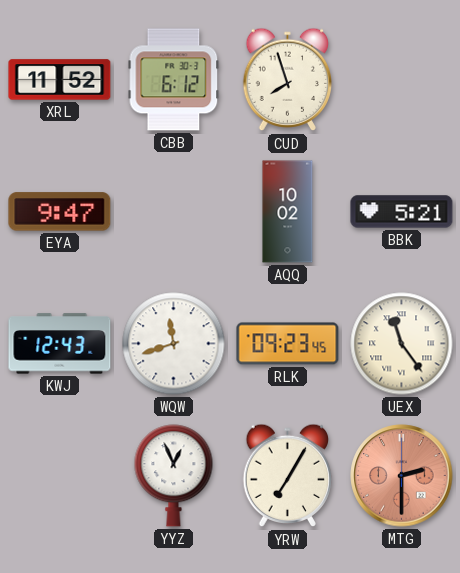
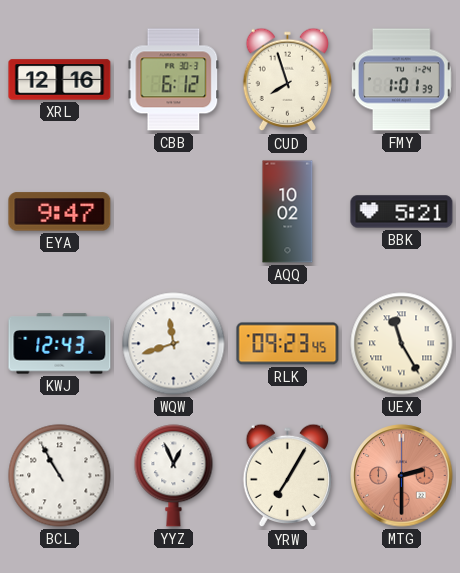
XRL: 11:52 -> 12:16 (60, 80)
FMY: none -> 1:01 (402, 80)
UEX: 11:24 -> 11:25 (402, 344)
BCL: none -> 10:55 (60, 476)
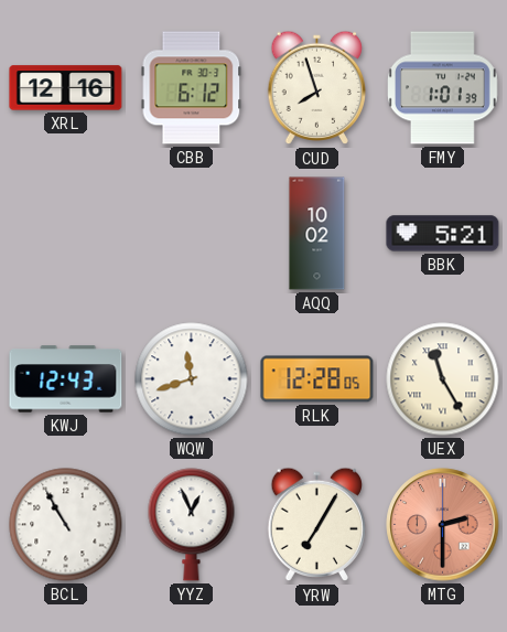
EYA: 9:47 -> none (60, 212)
RLK: 09:23 -> 12:28 (317, 379)
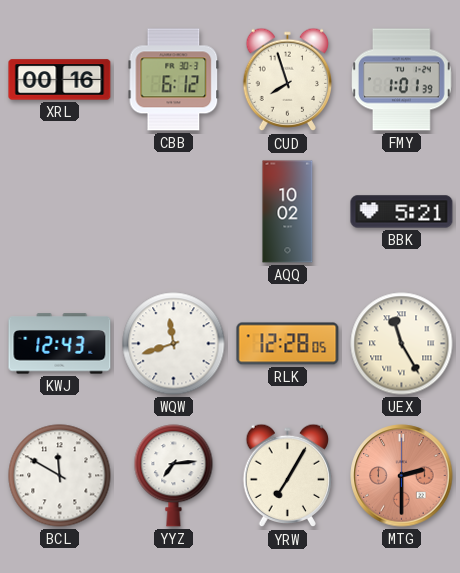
XRL: 12:16 -> 00:16 (60, 80)
BCL: 10:55 -> 11:50 (60, 476)
YYZ: 12:56 -> 7:14 (174, 476)
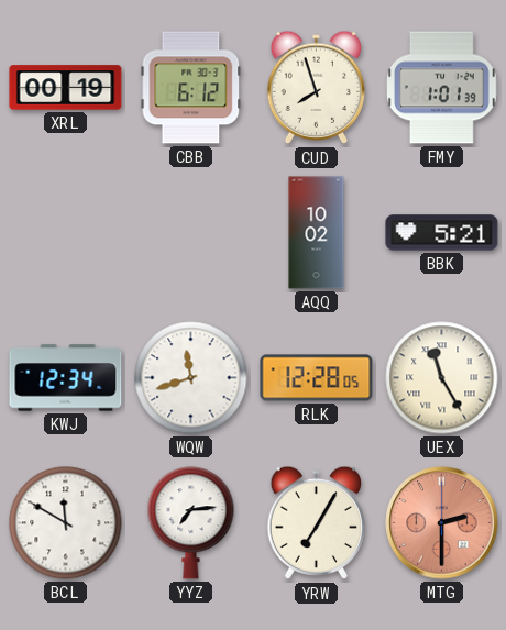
XRL: 00:16 -> 00:19 (66, 88)
KWJ: 12:43 -> 12:34 (66, 378)
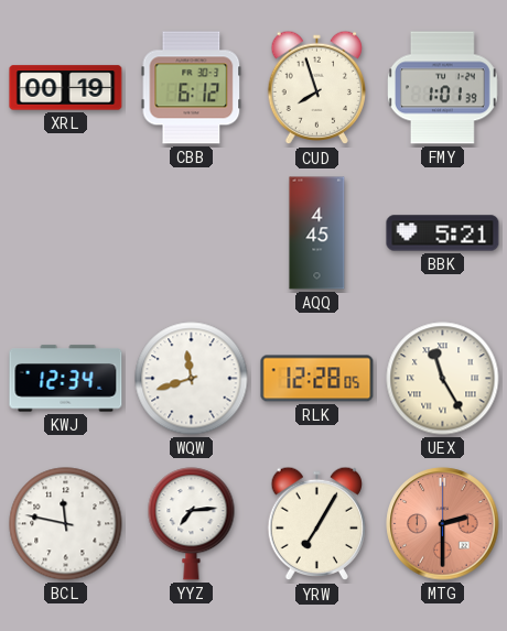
AQQ: 10:02 -> 4:45 (317, 233)
BCL: 11:50 -> 11:47 (66, 524)
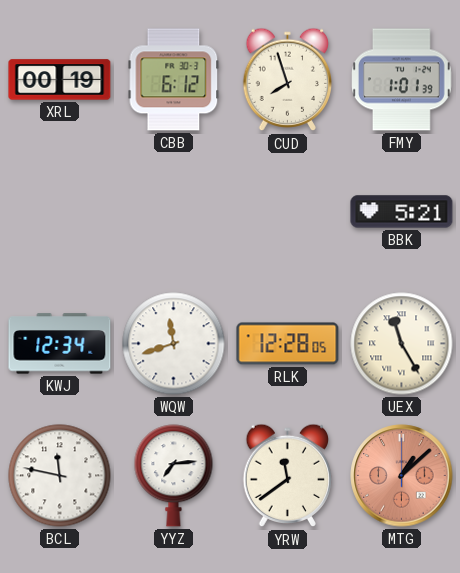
AQQ: 4:45 -> none (317, 233)
YRW: 7:05 -> 11:39 (288, 476)
MTG: 2:30 -> 1:08 (402, 476)
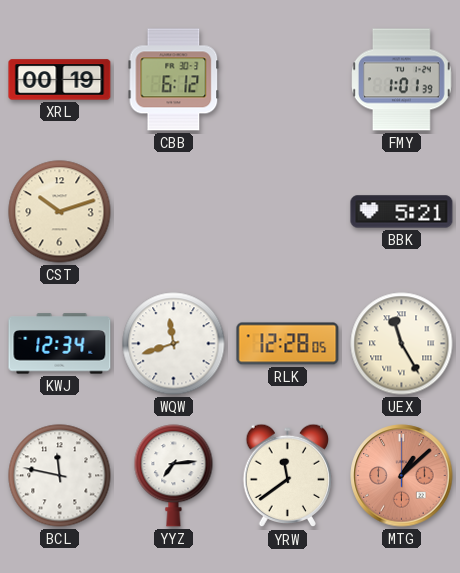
CUD: 7:57 -> none (288, 80)
CST: none -> 10:12 (60, 212)
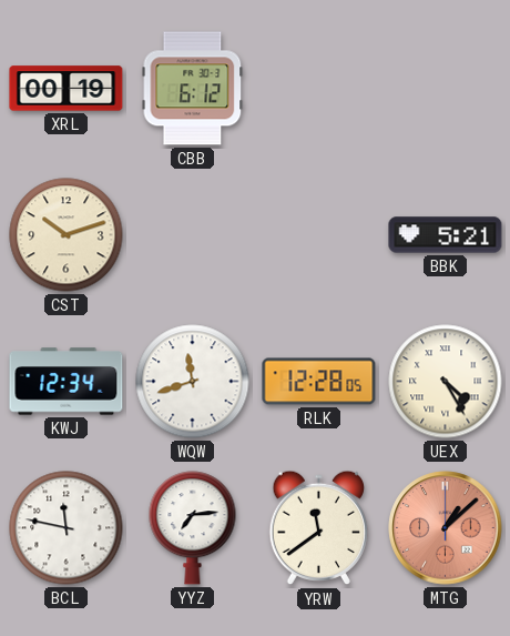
FMY: 1:01 -> none (402, 80)
UEX: 11:25 -> 4:25 (446, 382)
